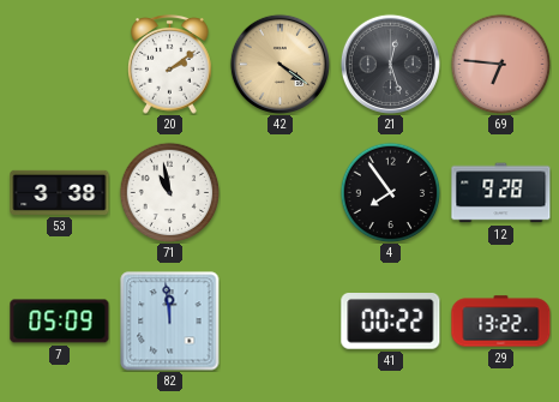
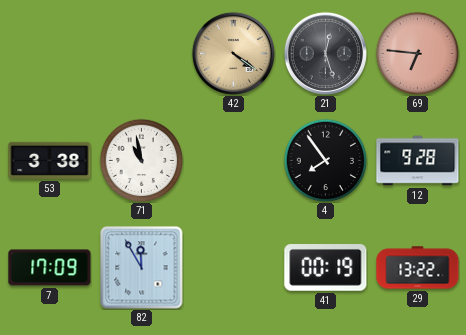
20: 2:09 -> none (170, 65)
7: 05:09 -> 17:09 (50, 268)
82: 11:59 -> 11:55 (142, 268)
41: 00:22 -> 00:19 (326, 268)
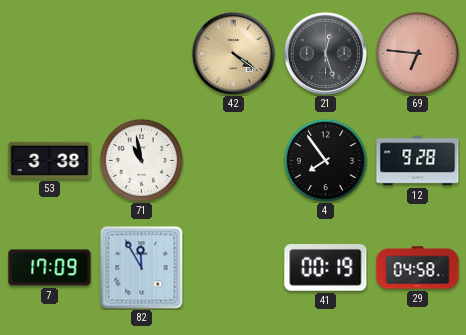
29: 13:22 -> 04:58 (418, 268)
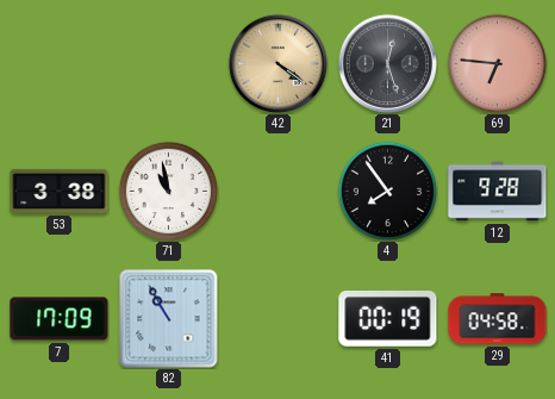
82: 11:55 -> 10:55 (169, 319)
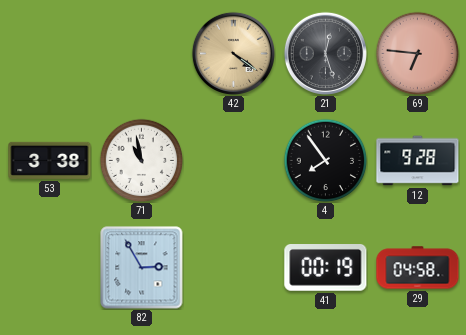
7: 17:09 -> none (60, 319)
82: 10:55 -> 2:55 (142, 268)
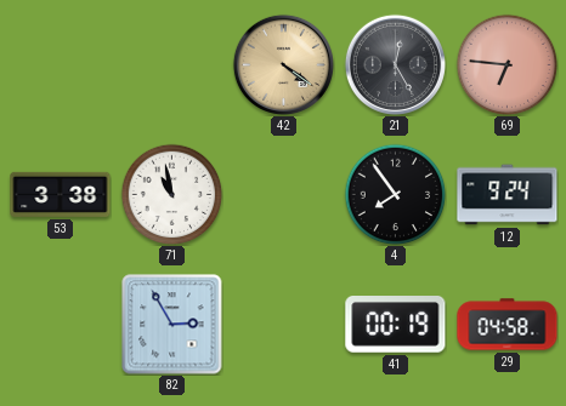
21: 12:27 -> 12:25 (395, 64)
12: 9:28 -> 9:24 (508, 195)
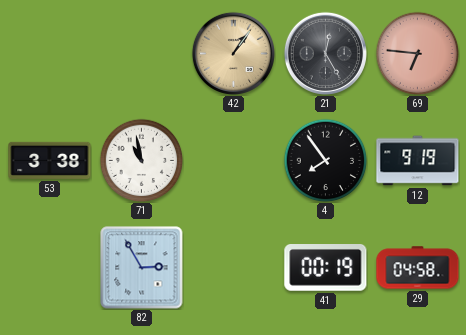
42: 4:21 -> 1:06 (233, 53)
12: 9:24 -> 9:19 (418, 161)
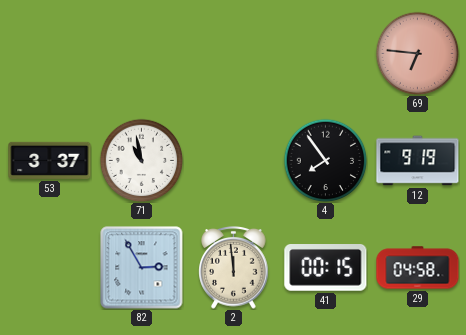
42: 1:06 -> none (233, 53)
21: 12:25 -> none (325, 53)
53: 3:38 -> 3:37 (50, 160)
2: none -> 11:59 (234, 268)
41: 00:19 -> 00:15 (326, 268)
